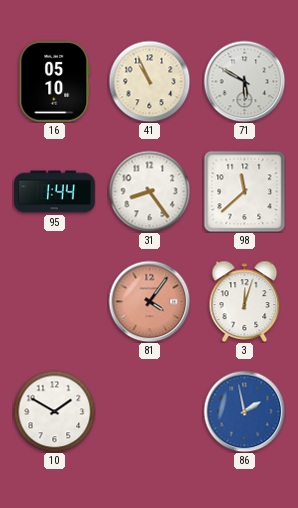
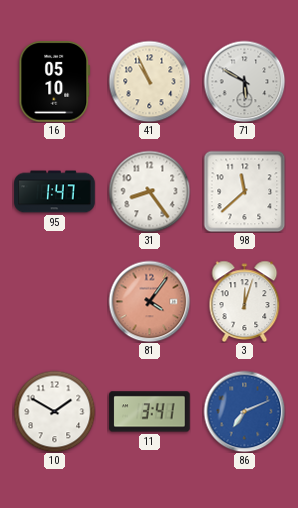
95: 1:44 -> 1:47 (55, 192)
11: none -> 3:41 (150, 412)
86: 1:58 -> 7:11 (244, 411)
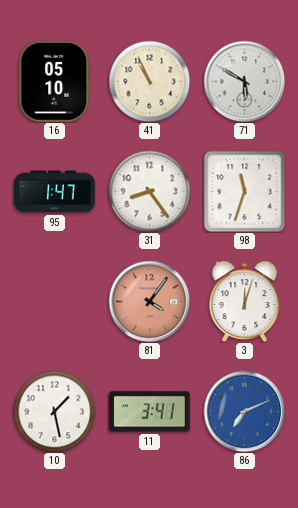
98: 11:38 -> 11:33 (244, 191)
10: 1:50 -> 1:28 (54, 411)
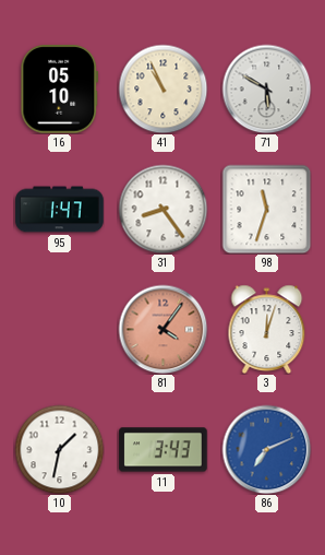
10: 1:28 -> 1:32 (59, 449)
11: 3:41 -> 3:43 (164, 450)
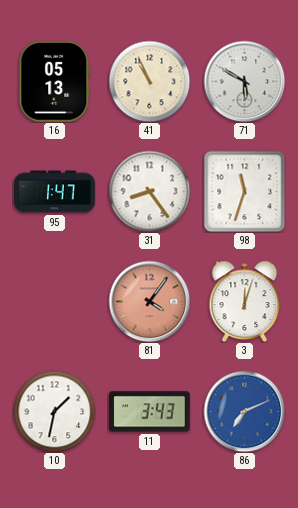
16: 05:10 -> 05:13 (55, 82)
